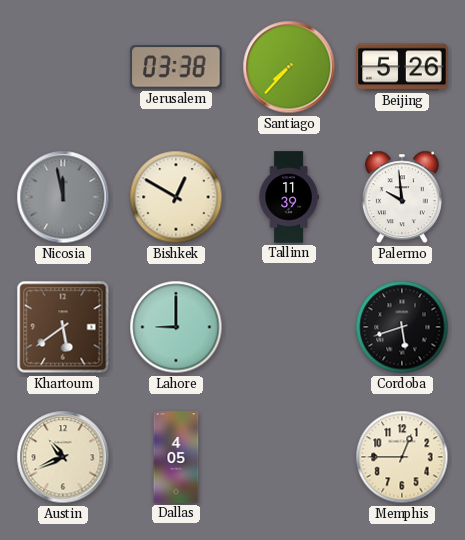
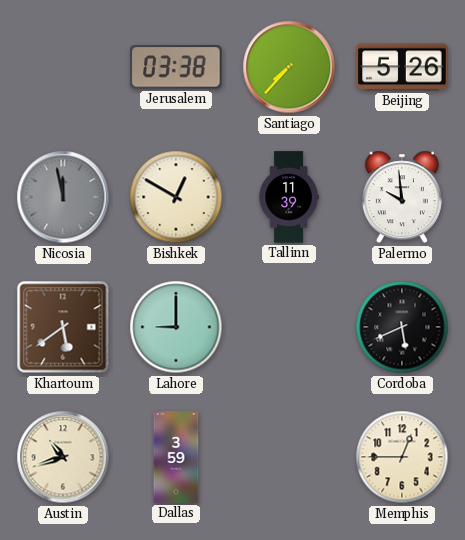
Cordoba: 5:42 -> 5:41 (402, 327)
Austin: 10:41 -> 10:42 (63, 457)
Dallas: 4:05 -> 3:59 (176, 457)
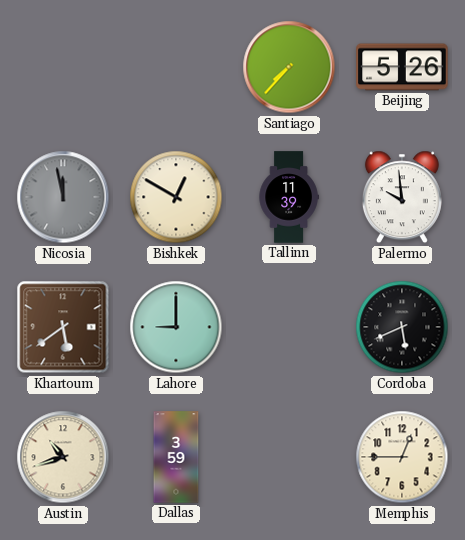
Jerusalem: 03:38 -> none (176, 67)
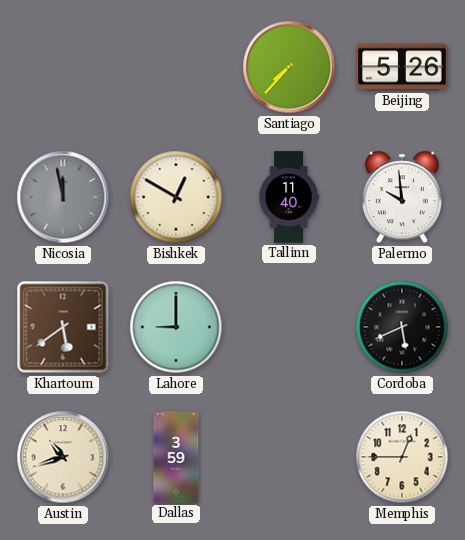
Tallinn: 11:39 -> 11:40 (289, 197)
